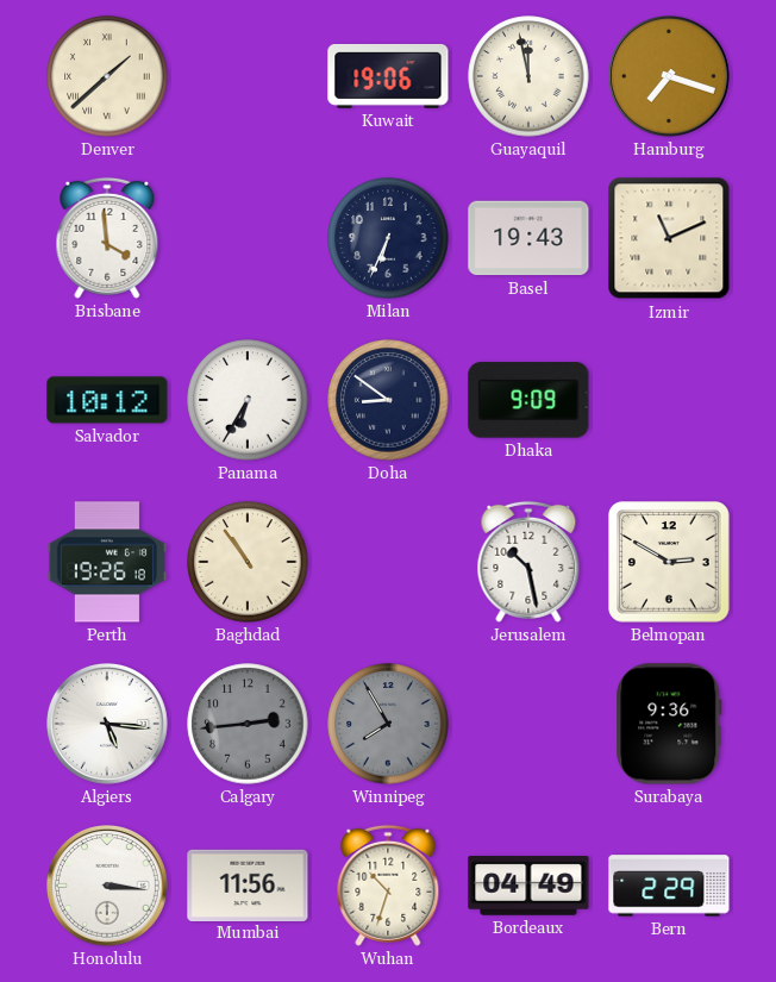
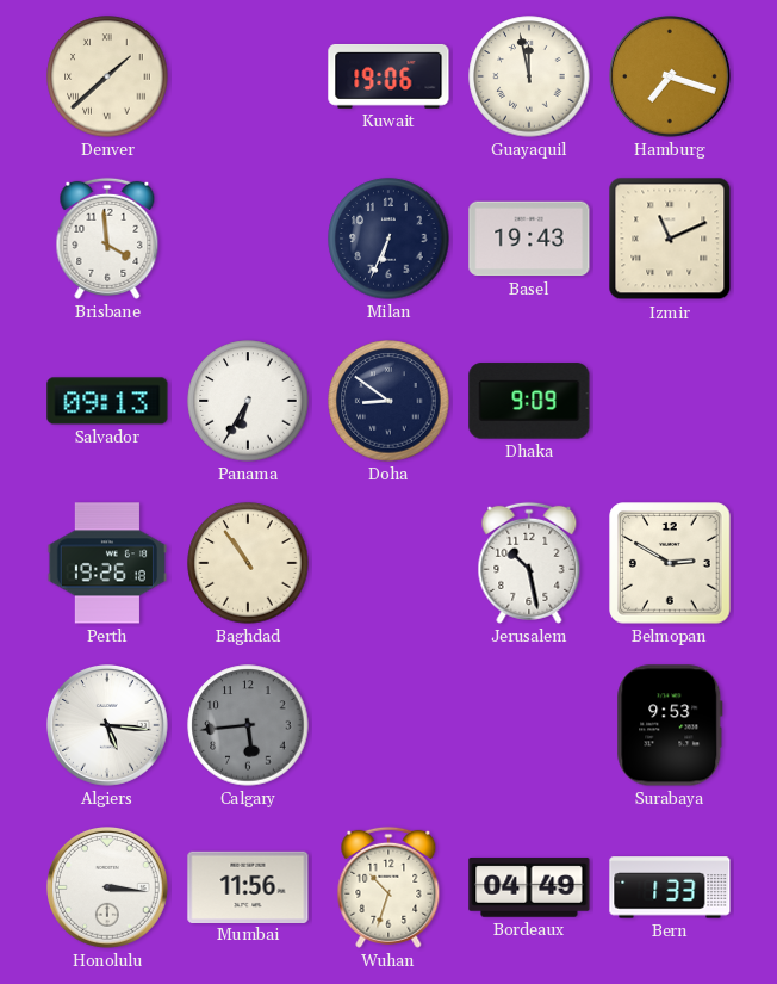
Salvador: 10:12 -> 09:13 (107, 401)
Calgary: 2:44 -> 5:44 (248, 725)
Winnipeg: 7:55 -> none (388, 724)
Surabaya: 9:36 -> 9:53 (670, 725)
Bern: 2:29 -> 1:33 (670, 887)
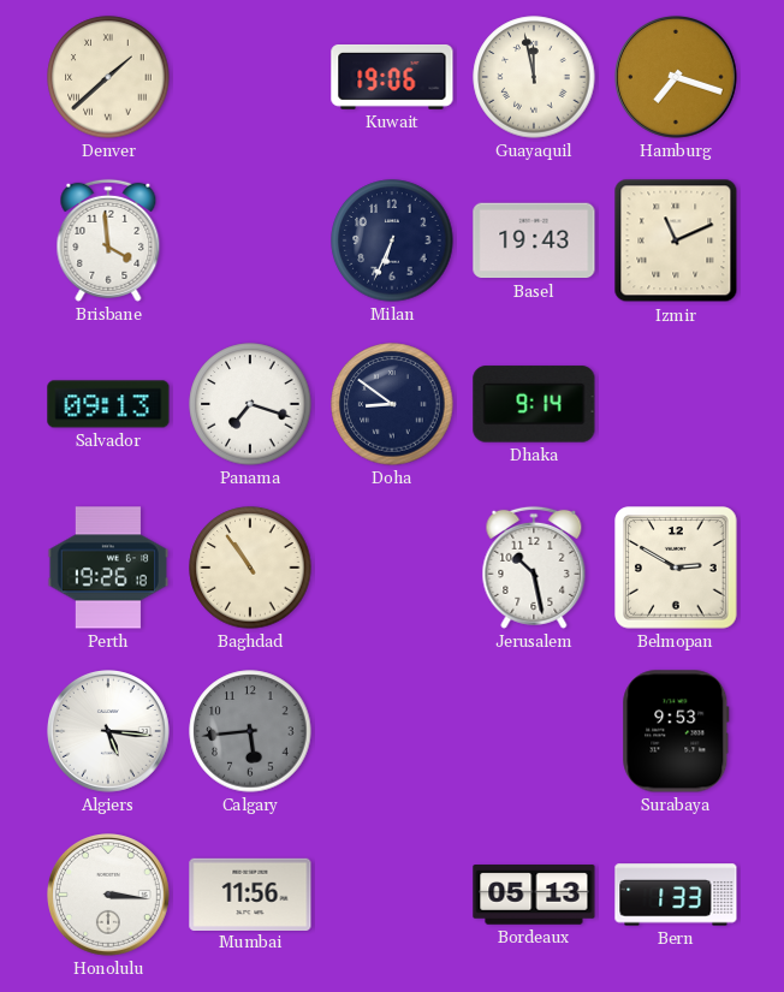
Panama: 6:35 -> 7:18 (250, 404)
Dhaka: 9:09 -> 9:14 (534, 404)
Wuhan: 10:33 -> none (388, 887)
Bordeaux: 04:49 -> 05:13 (534, 895)
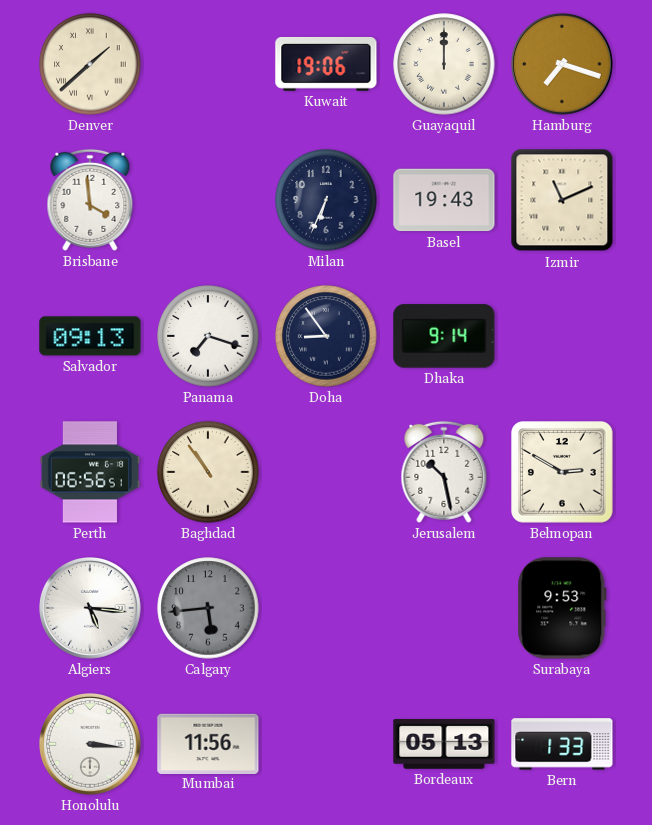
Guayaquil: 11:58 -> 12:00 (444, 64)
Doha: 8:51 -> 8:54 (326, 336)
Perth: 19:26 -> 06:56 (89, 472)
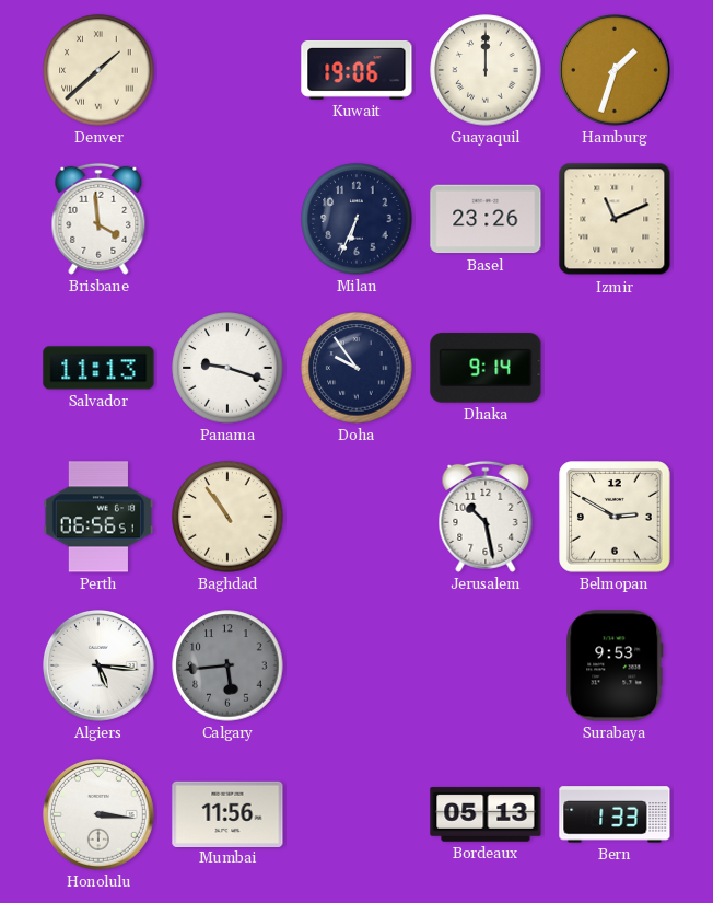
Hamburg: 7:18 -> 1:33 (616, 71)
Basel: 19:43 -> 23:26 (486, 219)
Salvador: 09:13 -> 11:13 (98, 368)
Panama: 7:18 -> 9:18 (227, 368)
Doha: 8:54 -> 9:54 (356, 368)
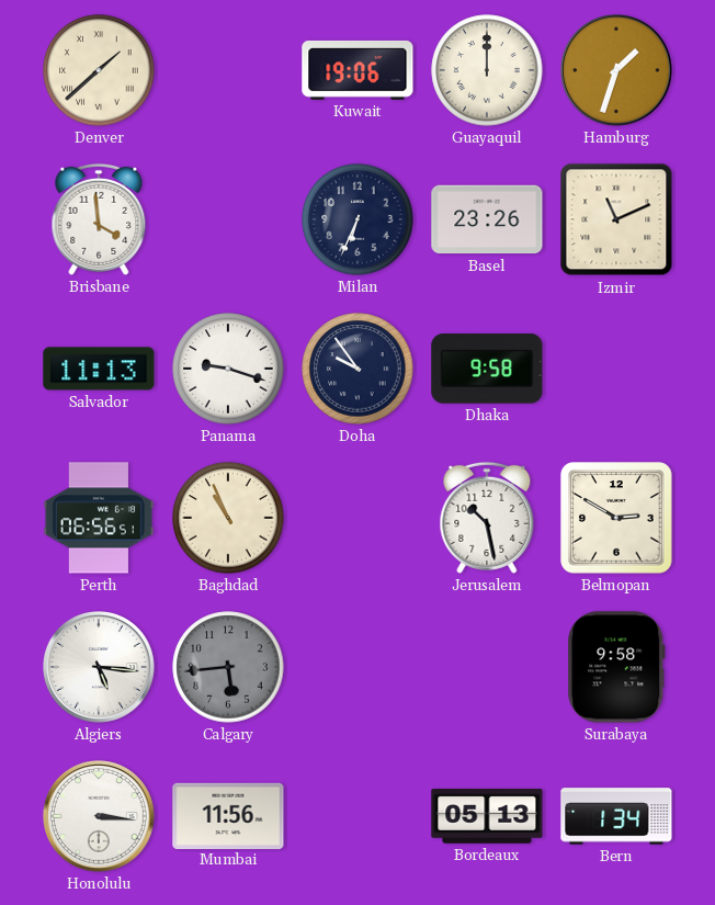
Dhaka: 9:14 -> 9:58 (487, 369)
Baghdad: 10:54 -> 10:56 (228, 518)
Surabaya: 9:53 -> 9:58 (616, 667)
Bern: 1:33 -> 1:34 (616, 816)
